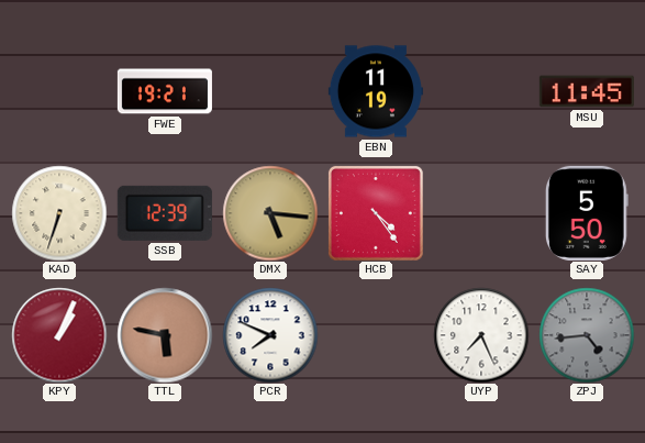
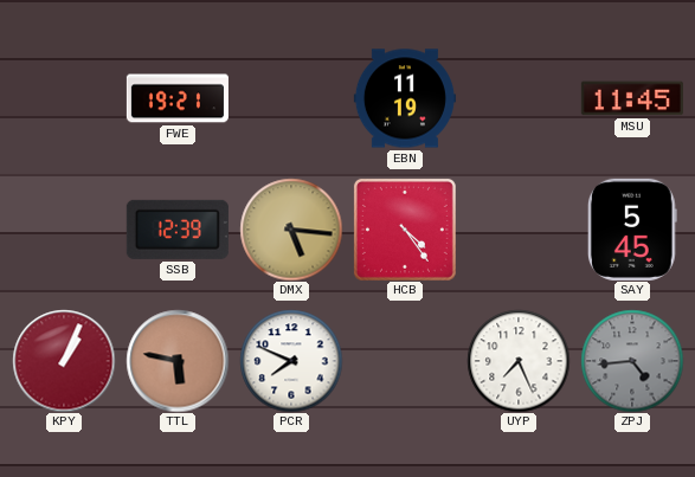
KAD: 6:33 -> none (59, 213)
SAY: 5:50 -> 5:45 (632, 230)
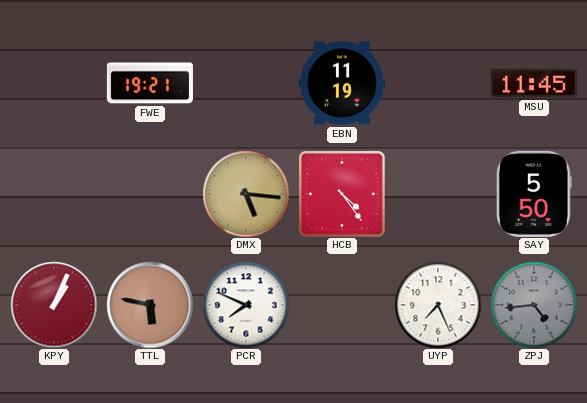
SSB: 12:39 -> none (178, 230)
SAY: 5:45 -> 5:50 (534, 194)
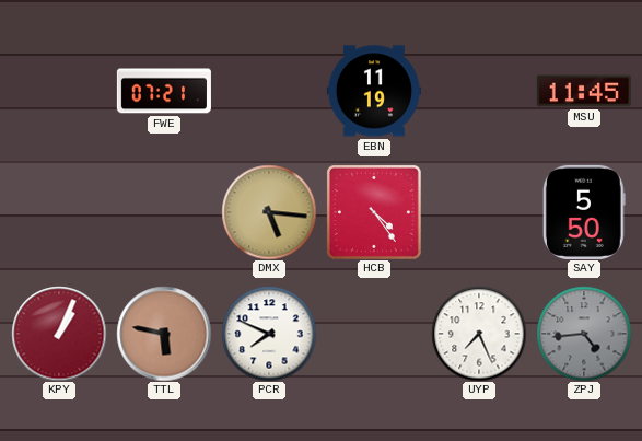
FWE: 19:21 -> 07:21 (164, 91)
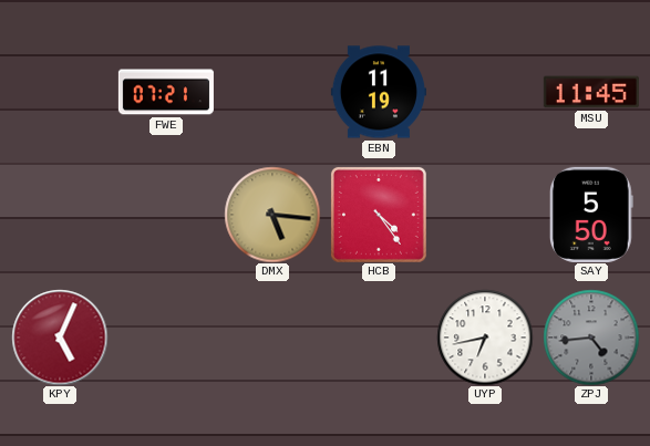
KPY: 1:04 -> 5:04 (60, 338)
TTL: 5:47 -> none (164, 334)
PCR: 7:49 -> none (269, 334)
UYP: 7:26 -> 6:43 (485, 338)
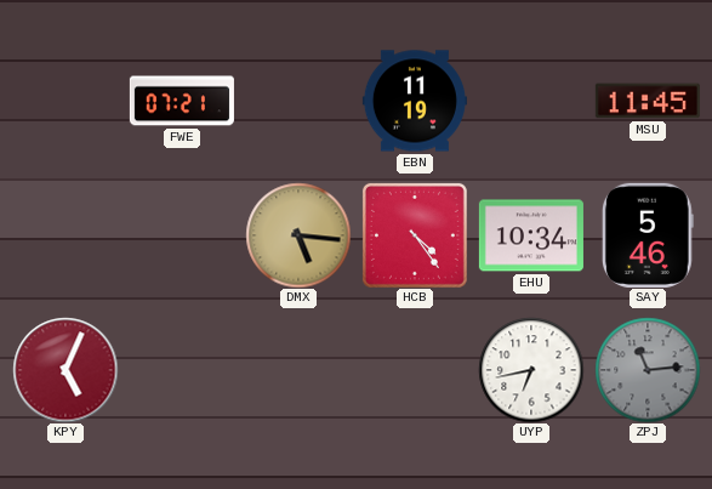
EHU: none -> 10:34 (531, 235)
SAY: 5:50 -> 5:46 (648, 235)
ZPJ: 4:44 -> 11:14 (648, 370)
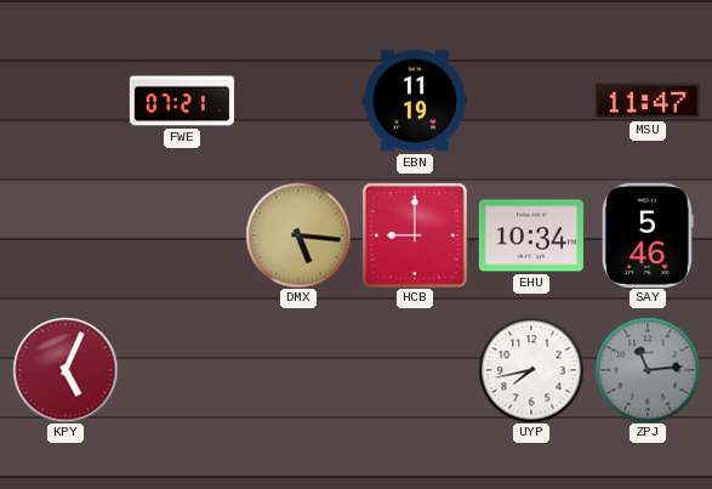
MSU: 11:45 -> 11:47 (648, 101)
HCB: 4:24 -> 9:00 (415, 235)
UYP: 6:43 -> 7:43 (531, 370)
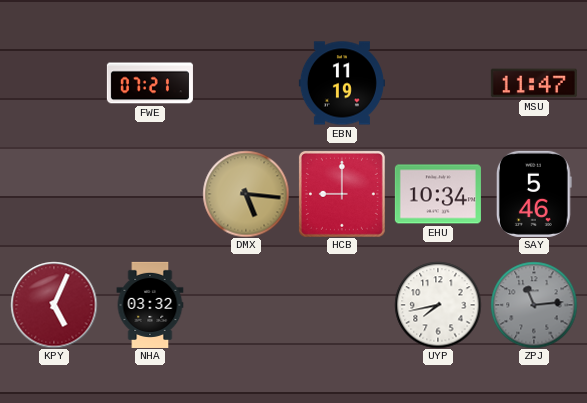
NHA: none -> 03:32 (150, 305)
